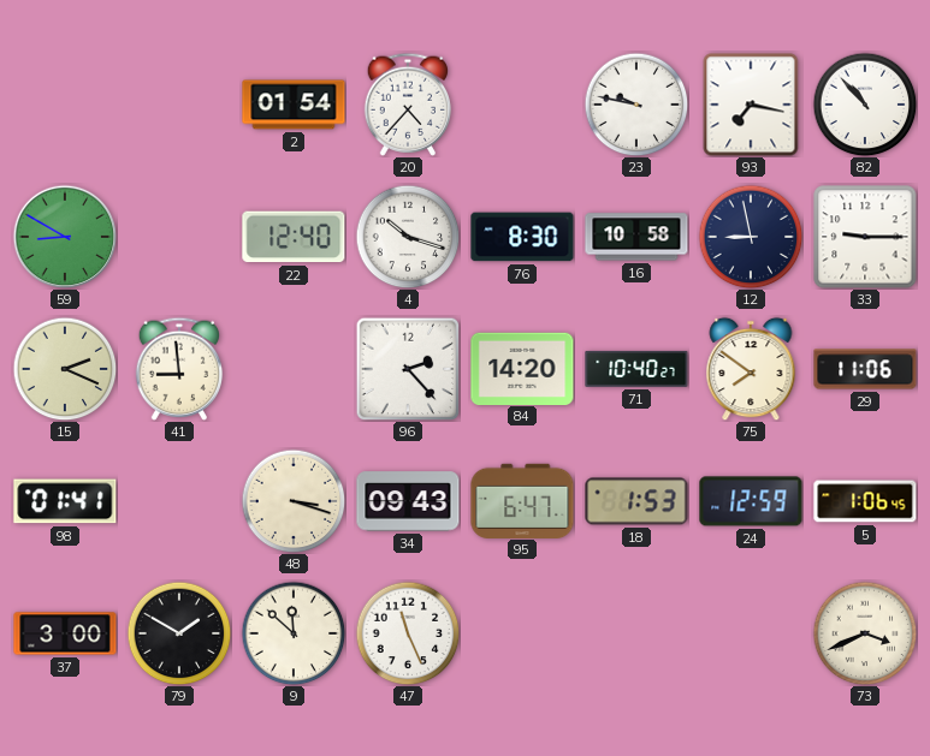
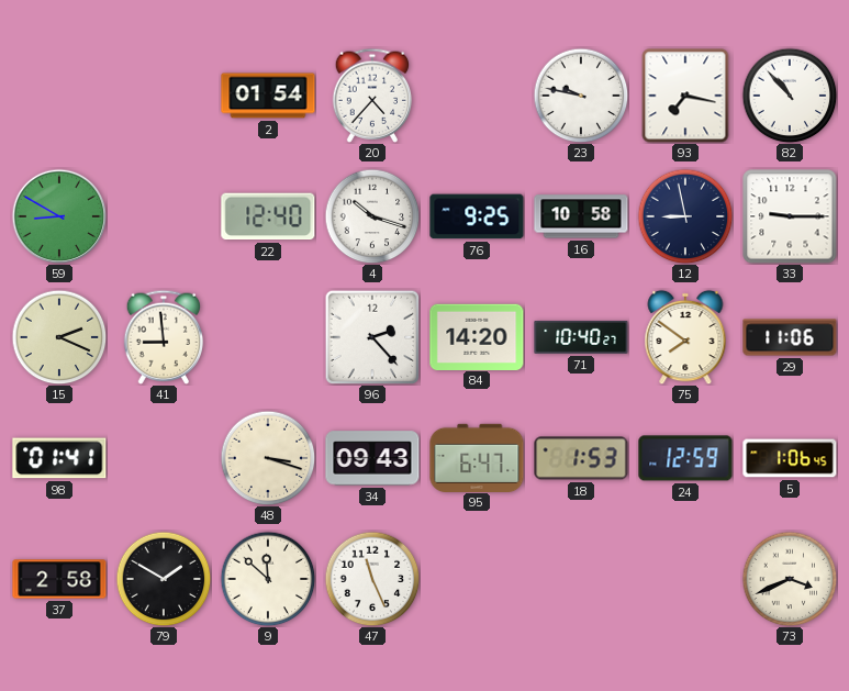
76: 8:30 -> 9:25 (477, 216)
37: 3:00 -> 2:58 (59, 579)
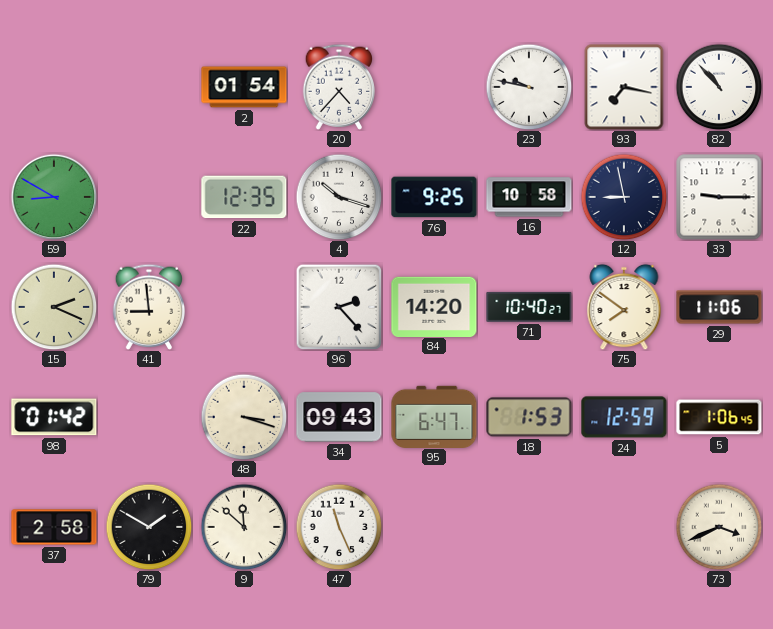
22: 12:40 -> 12:35 (244, 197)
98: 01:41 -> 01:42 (54, 417)
